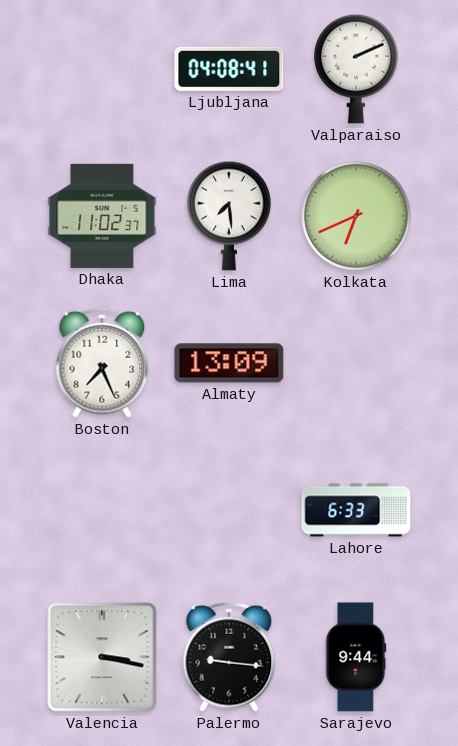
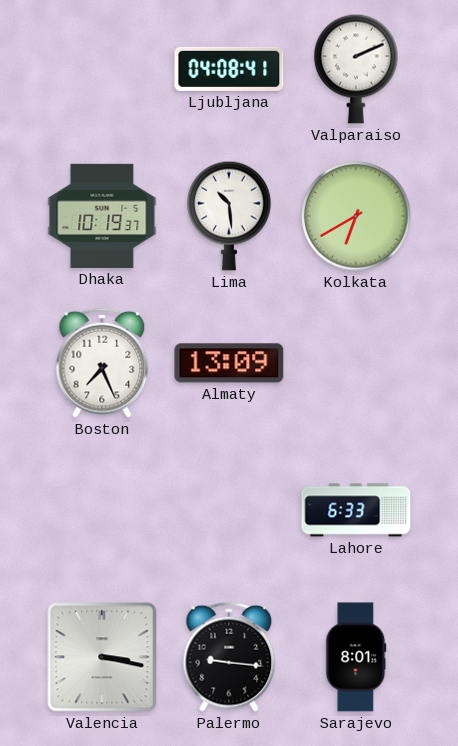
Dhaka: 11:02 -> 10:19 (102, 216)
Lima: 7:29 -> 10:29 (229, 216)
Kolkata: 6:41 -> 6:40 (356, 216)
Sarajevo: 9:44 -> 8:01 (356, 657)
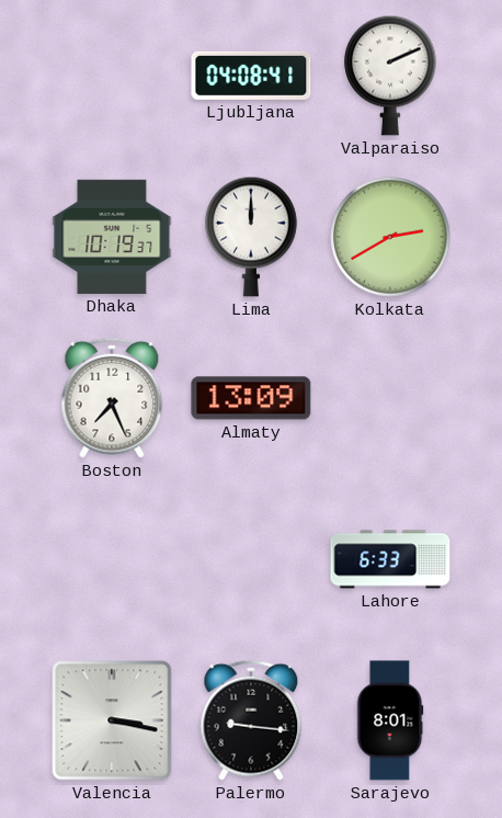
Lima: 10:29 -> 12:00 (251, 237)
Kolkata: 6:40 -> 2:40 (390, 237)
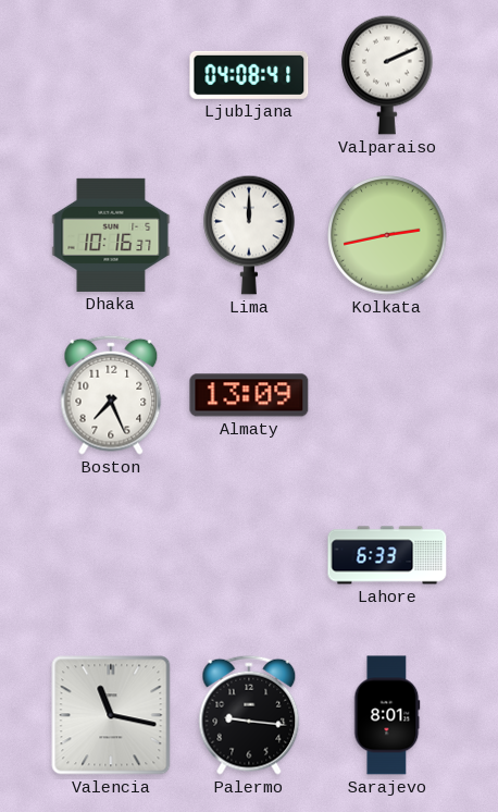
Dhaka: 10:19 -> 10:16 (111, 235)
Kolkata: 2:40 -> 2:43 (387, 235)
Valencia: 3:17 -> 11:17 (111, 715)
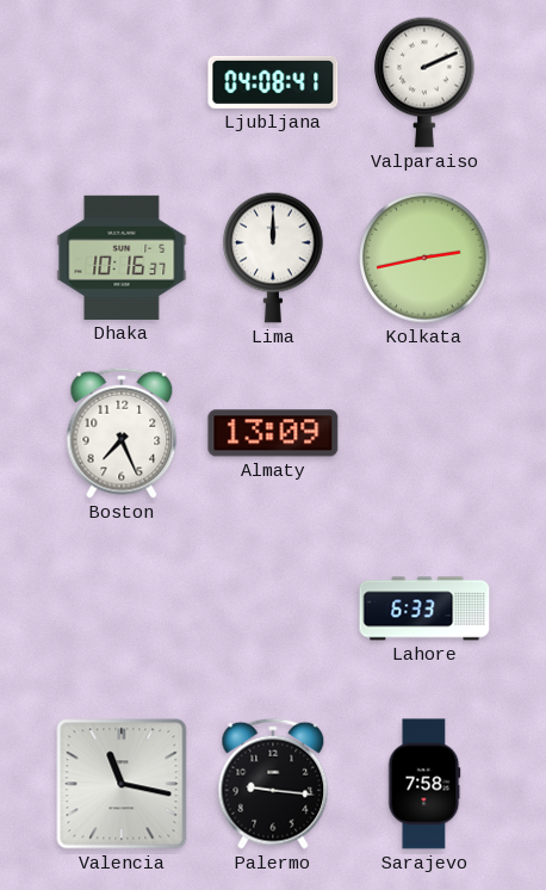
Sarajevo: 8:01 -> 7:58 (424, 784)
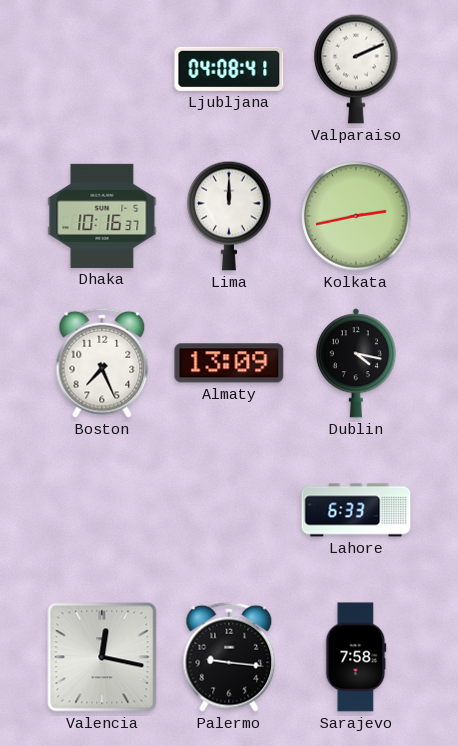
Dublin: none -> 4:17 (356, 363)
Valencia: 11:17 -> 12:17 (102, 657)
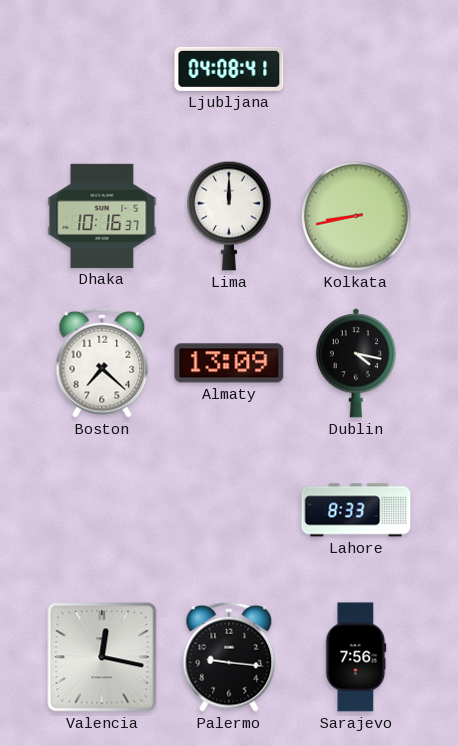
Valparaiso: 2:11 -> none (356, 69)
Kolkata: 2:43 -> 8:43 (356, 216)
Boston: 7:26 -> 7:22 (102, 363)
Lahore: 6:33 -> 8:33 (356, 510)
Sarajevo: 7:58 -> 7:56 (356, 657)
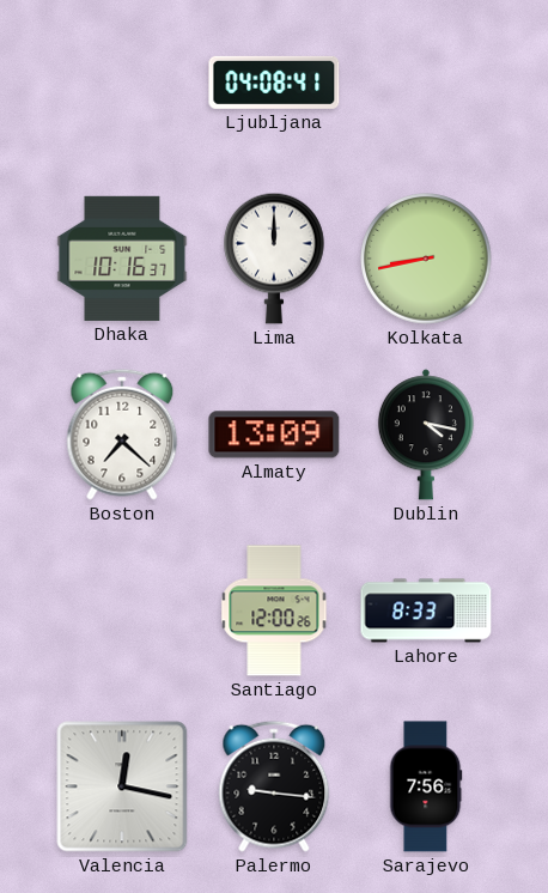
Santiago: none -> 12:00 (274, 610)
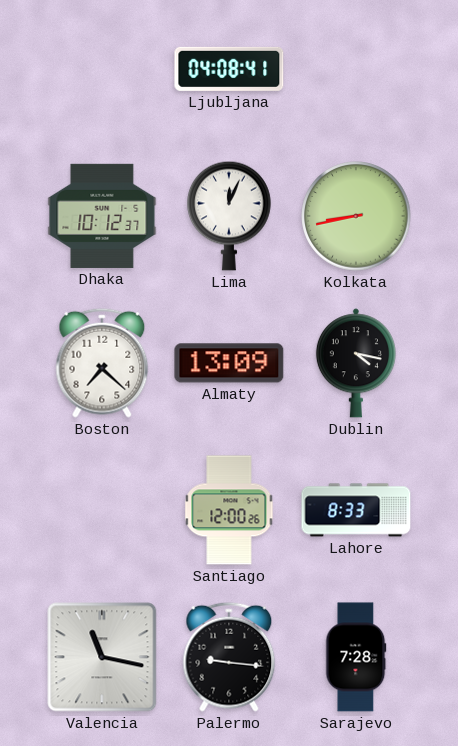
Dhaka: 10:16 -> 10:12 (102, 216)
Lima: 12:00 -> 12:04 (229, 216)
Valencia: 12:17 -> 11:17 (102, 657)
Sarajevo: 7:56 -> 7:28 (356, 657)
